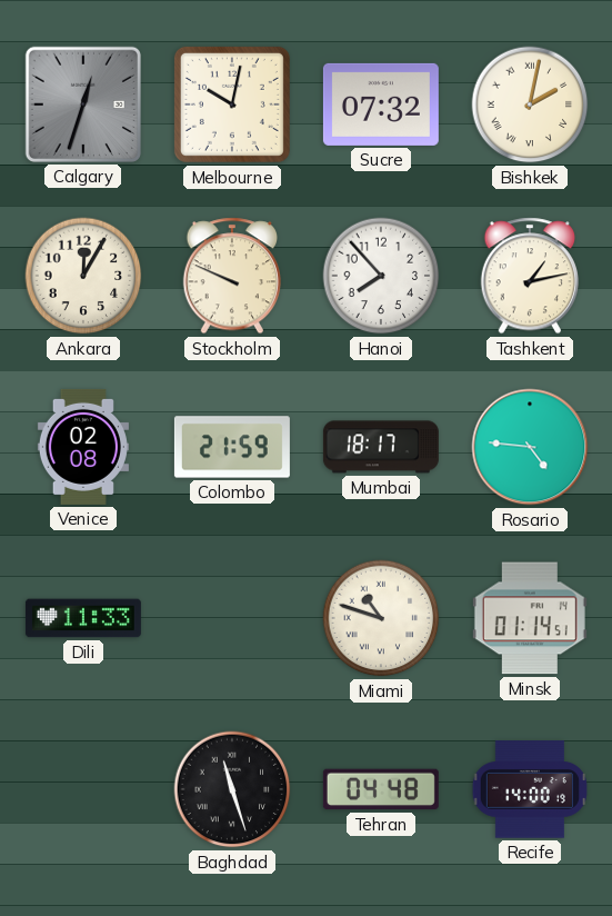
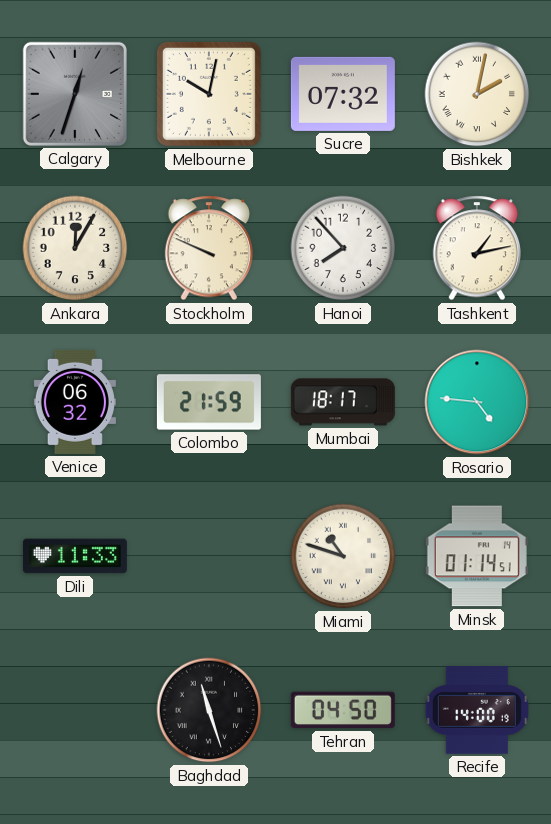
Venice: 02:08 -> 06:32 (75, 402)
Tehran: 04:48 -> 04:50 (343, 710)
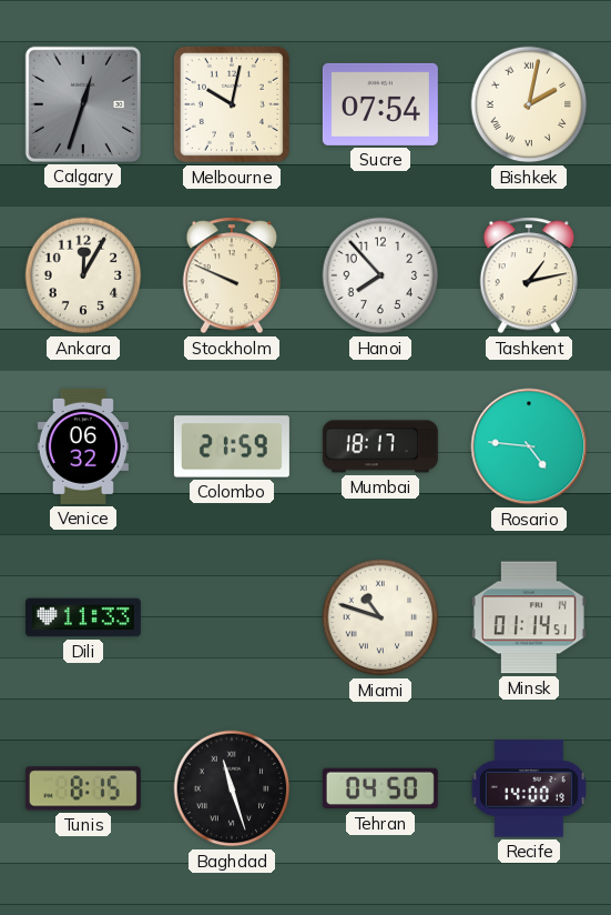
Sucre: 07:32 -> 07:54 (380, 104)
Tunis: none -> 8:15 (83, 788)
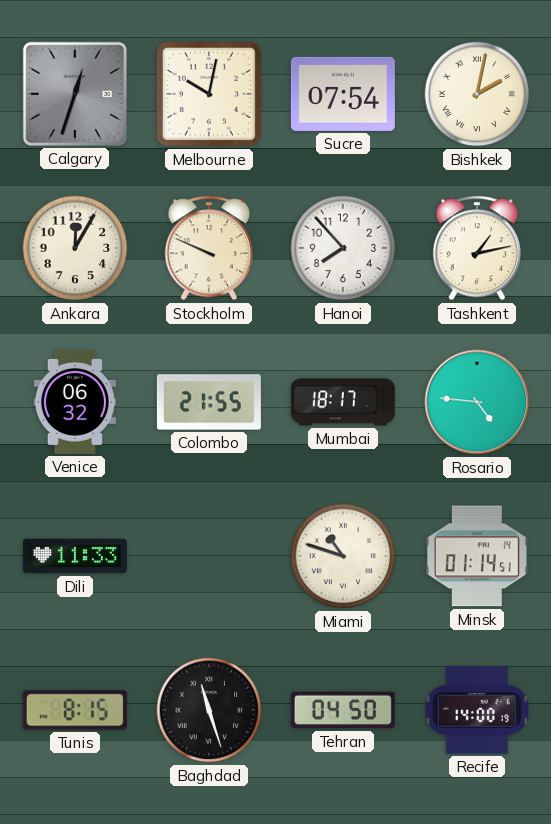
Colombo: 21:59 -> 21:55 (209, 402)
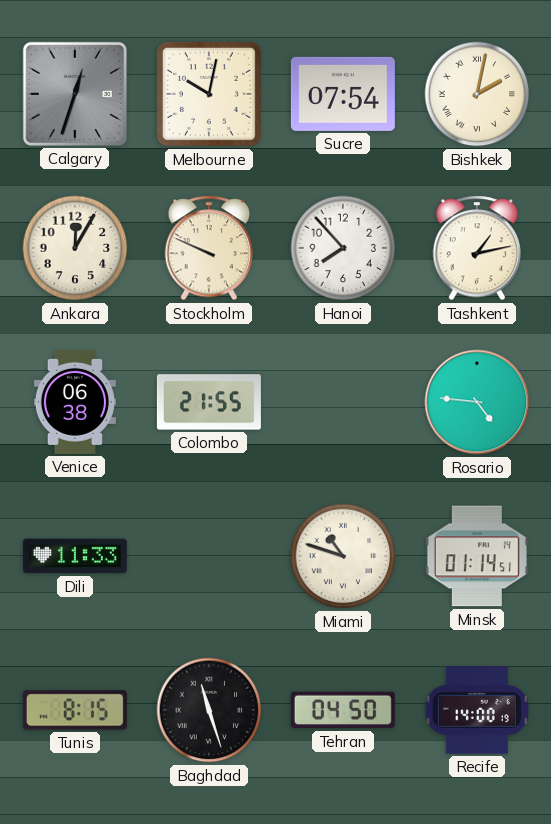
Venice: 06:32 -> 06:38 (75, 402)
Mumbai: 18:17 -> none (343, 402)
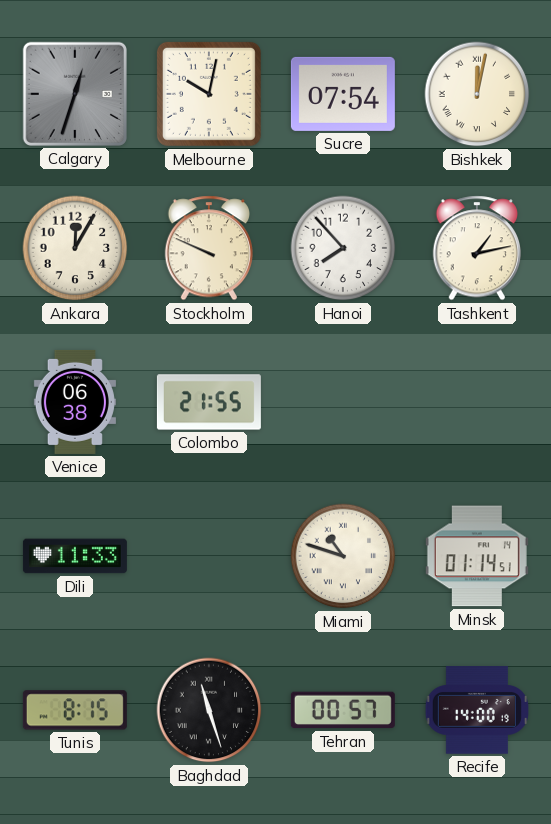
Bishkek: 2:02 -> 12:02 (477, 94)
Rosario: 4:46 -> none (477, 402)
Tehran: 04:50 -> 00:57 (343, 710)
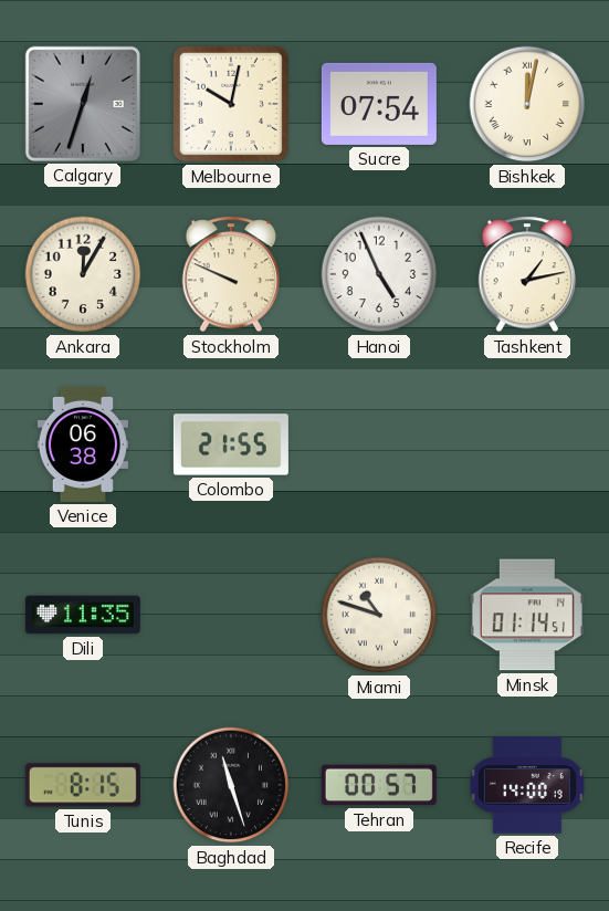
Hanoi: 7:53 -> 4:56 (379, 274)
Dili: 11:33 -> 11:35 (83, 615)
